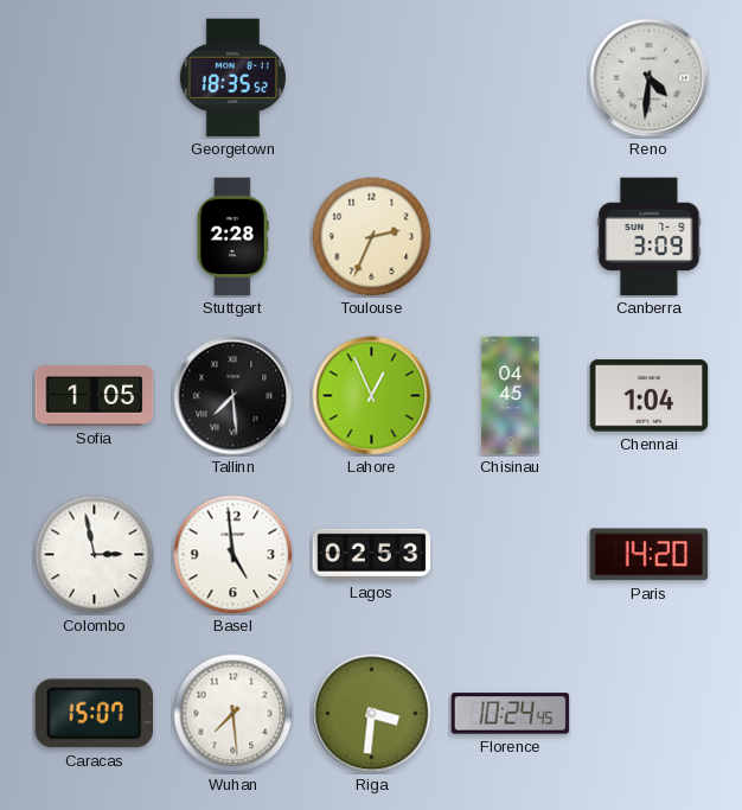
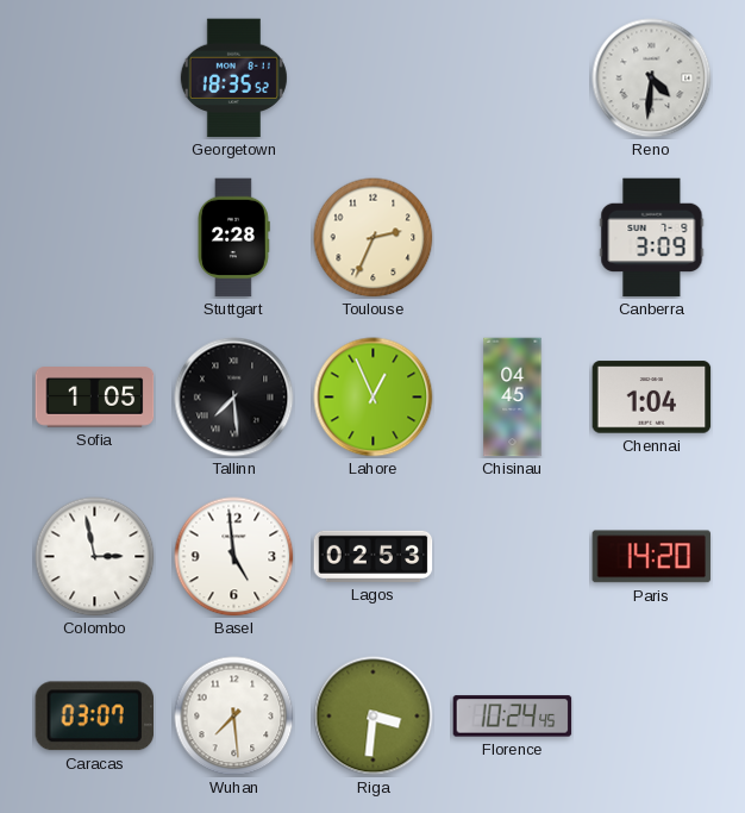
Caracas: 15:07 -> 03:07 (94, 717)
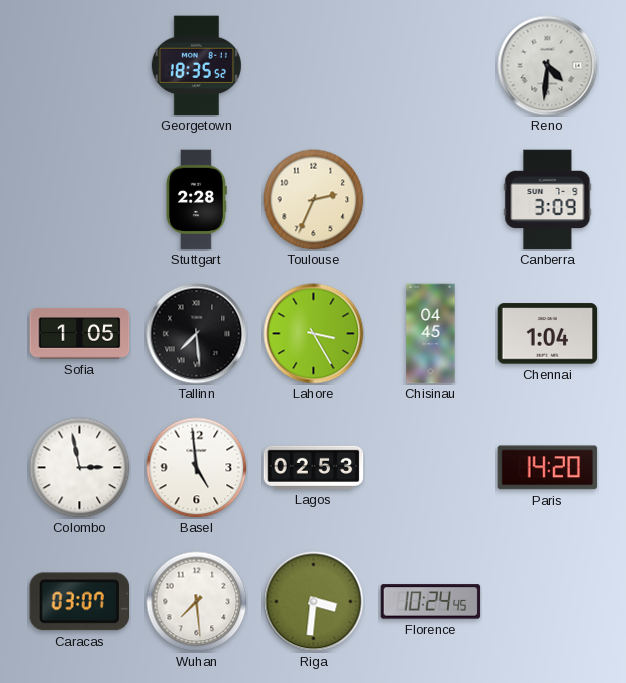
Lahore: 12:56 -> 3:25 (314, 334)
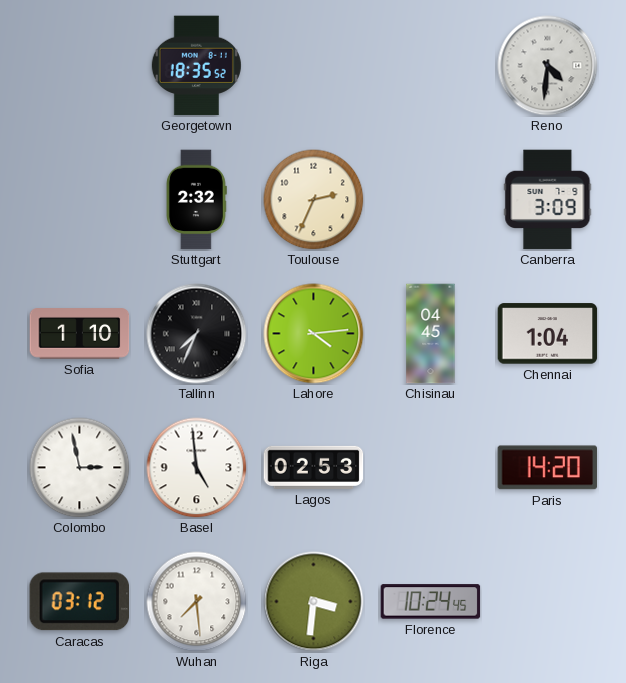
Stuttgart: 2:28 -> 2:32 (197, 200)
Sofia: 1:05 -> 1:10 (80, 334)
Tallinn: 7:29 -> 7:34 (197, 334)
Lahore: 3:25 -> 4:14 (314, 334)
Caracas: 03:07 -> 03:12 (79, 602)
